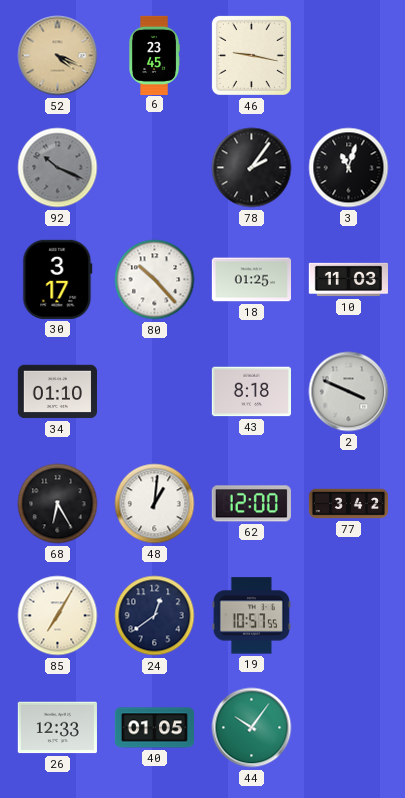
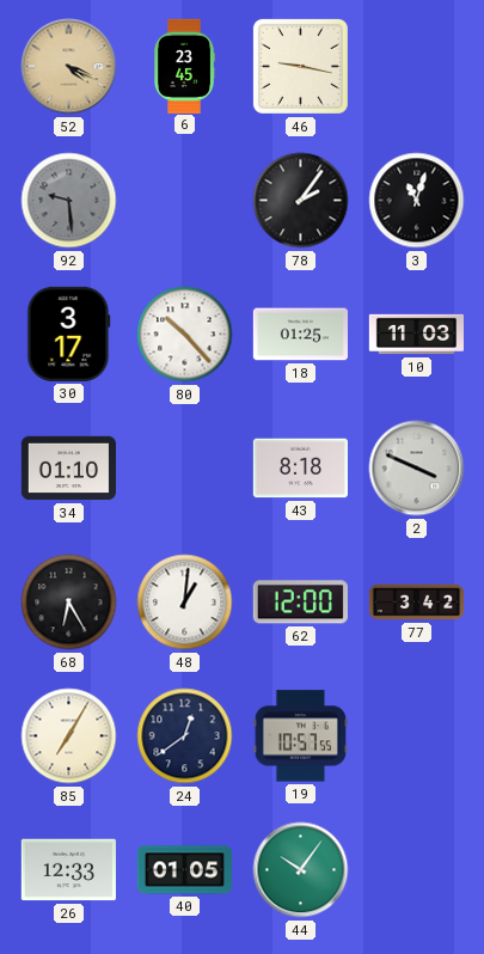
92: 10:19 -> 9:29 (69, 201)
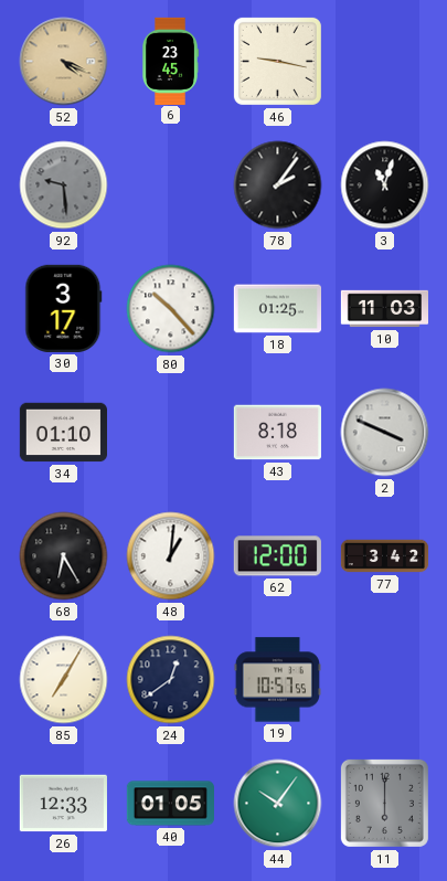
11: none -> 6:00 (384, 803)
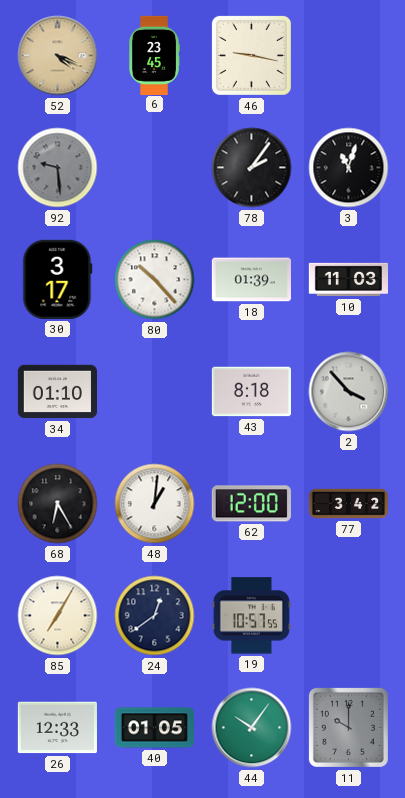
18: 01:25 -> 01:39 (251, 280)
2: 3:49 -> 3:53 (349, 392)
11: 6:00 -> 10:00 (348, 727)
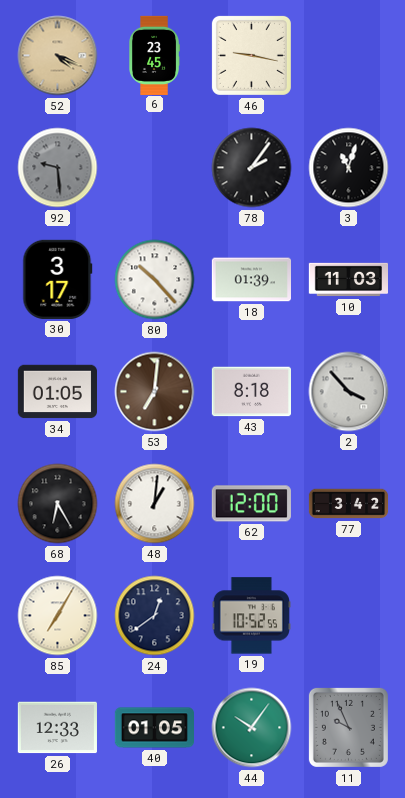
34: 01:10 -> 01:05 (57, 392)
53: none -> 7:01 (155, 392)
19: 10:57 -> 10:52 (251, 616)
11: 10:00 -> 9:56 (348, 727)
